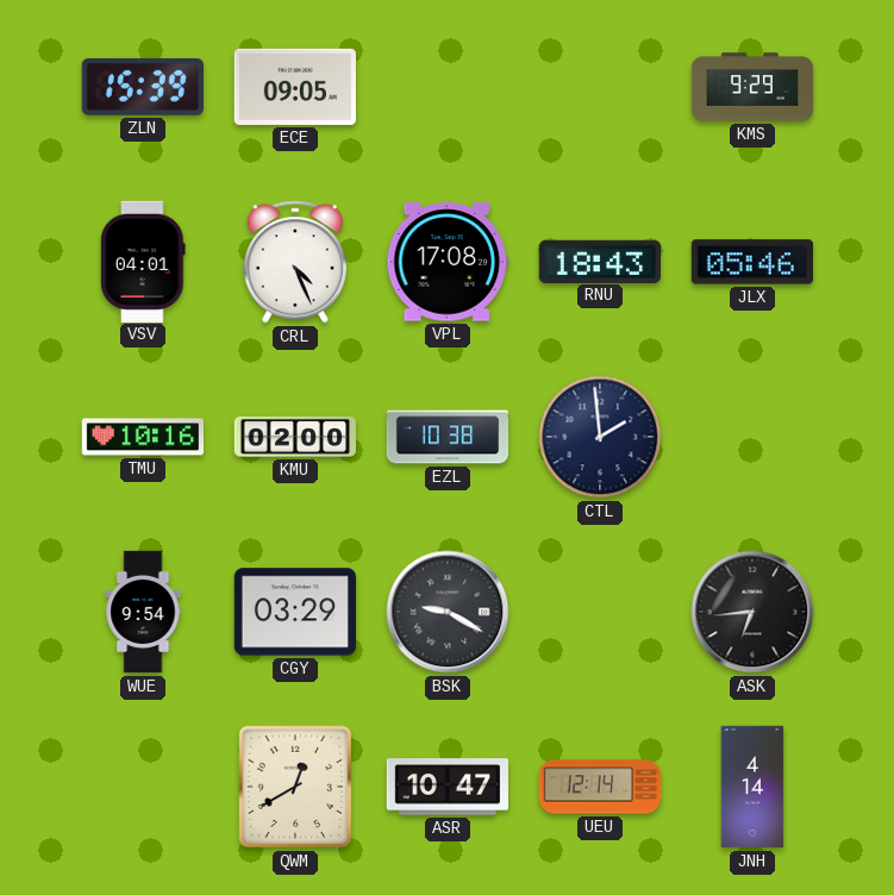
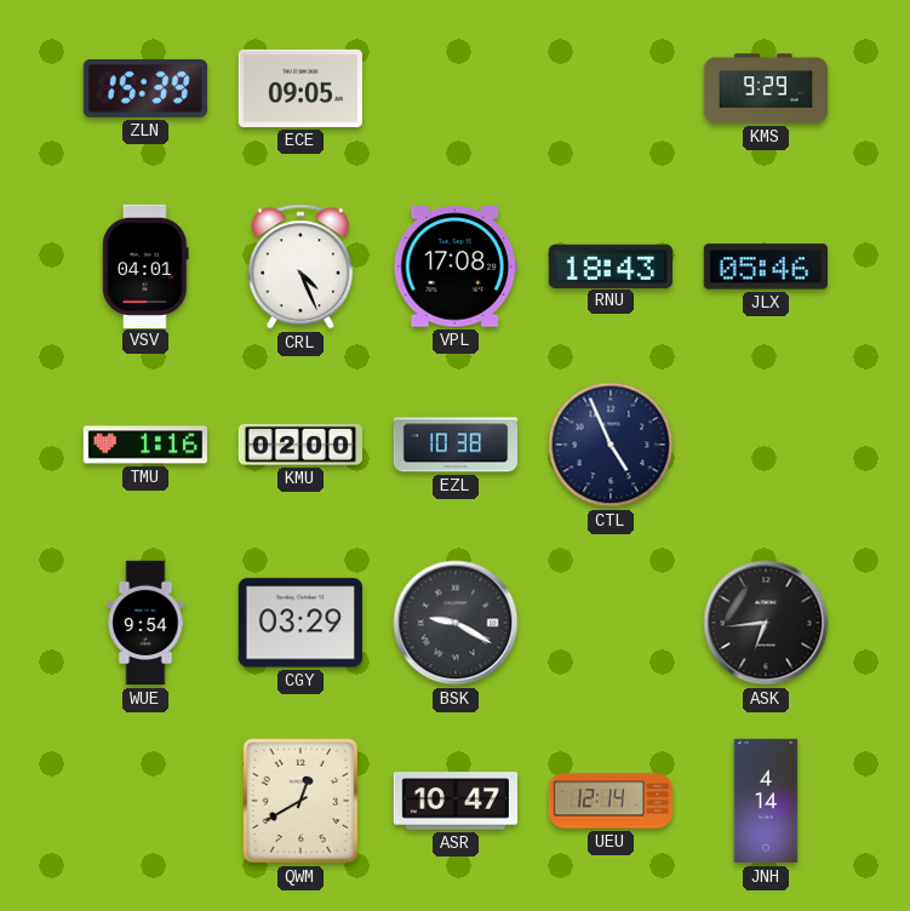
TMU: 10:16 -> 1:16 (144, 445)
CTL: 1:59 -> 4:56 (611, 445)
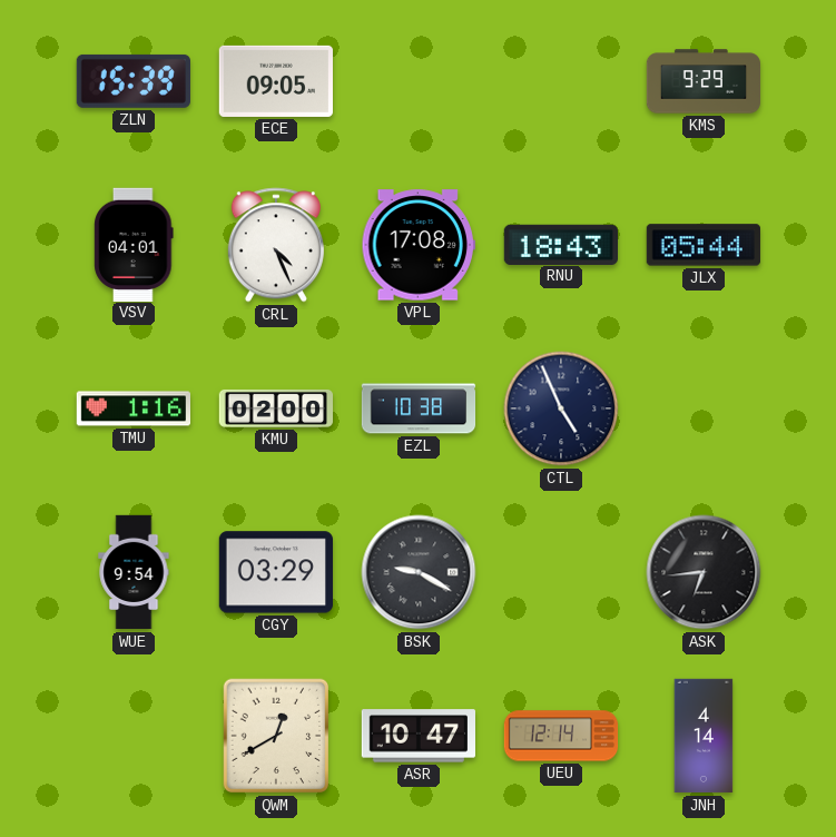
JLX: 05:46 -> 05:44 (704, 245)
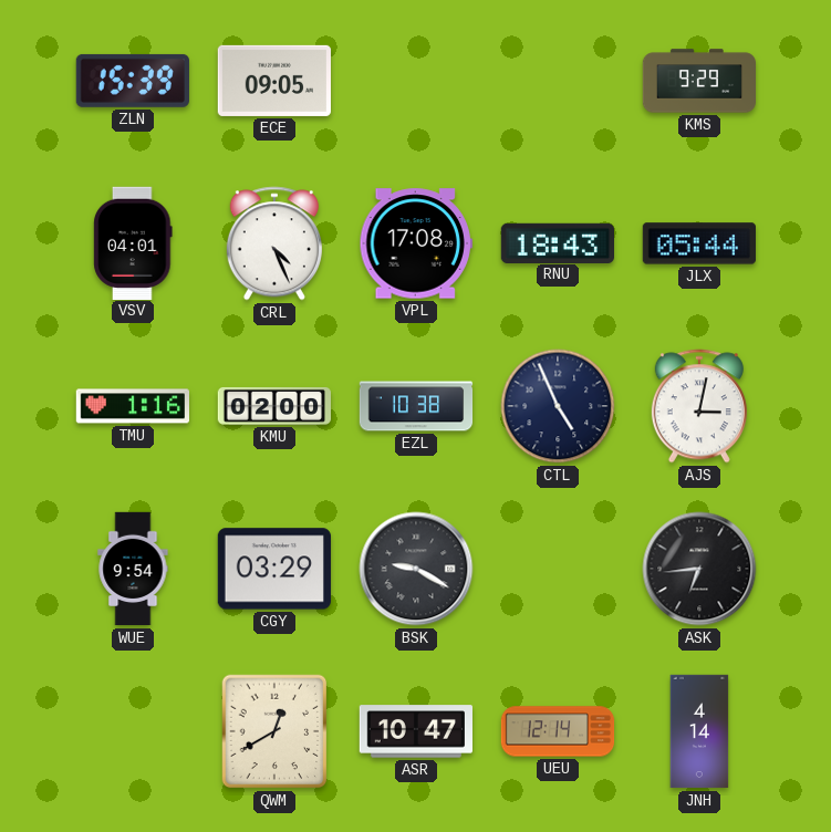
AJS: none -> 3:02 (699, 406)
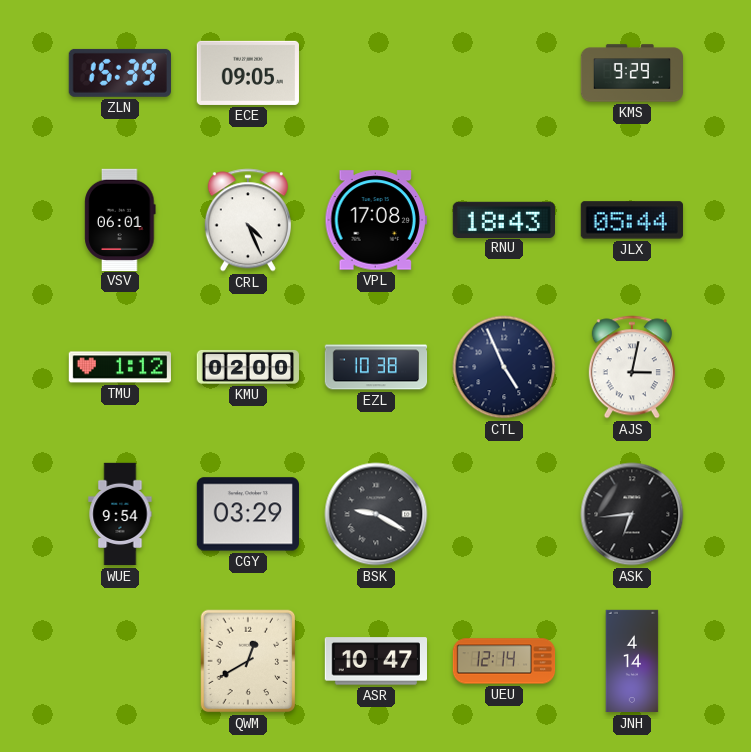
VSV: 04:01 -> 06:01 (120, 219)
TMU: 1:16 -> 1:12 (119, 367)
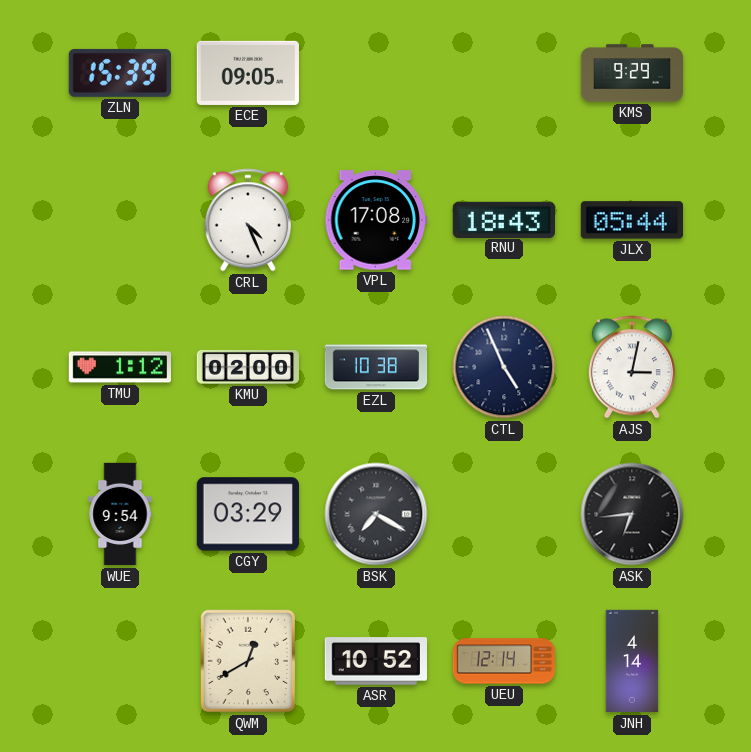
VSV: 06:01 -> none (120, 219)
BSK: 9:20 -> 7:20 (376, 514)
ASR: 10:47 -> 10:52 (375, 661)
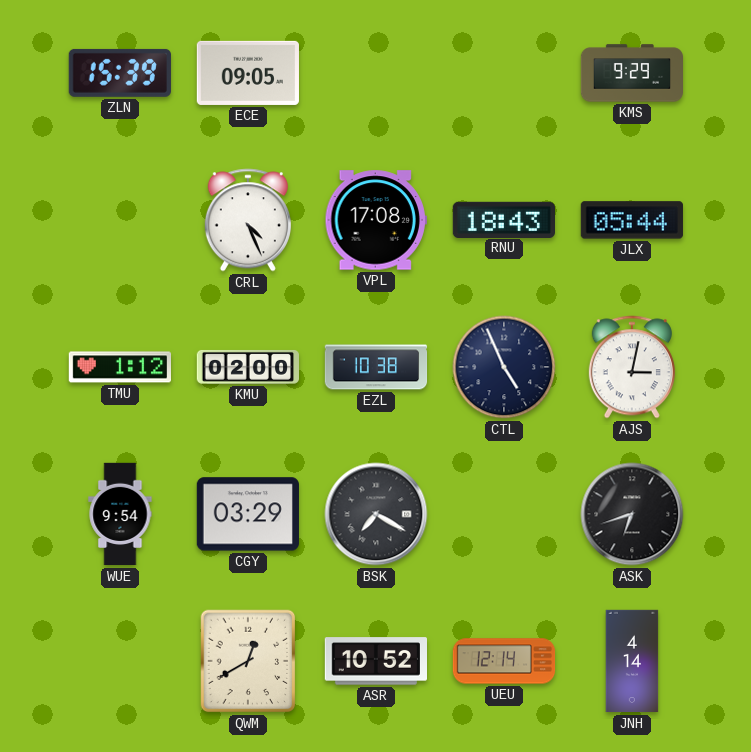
ASK: 6:44 -> 6:42 (632, 514)
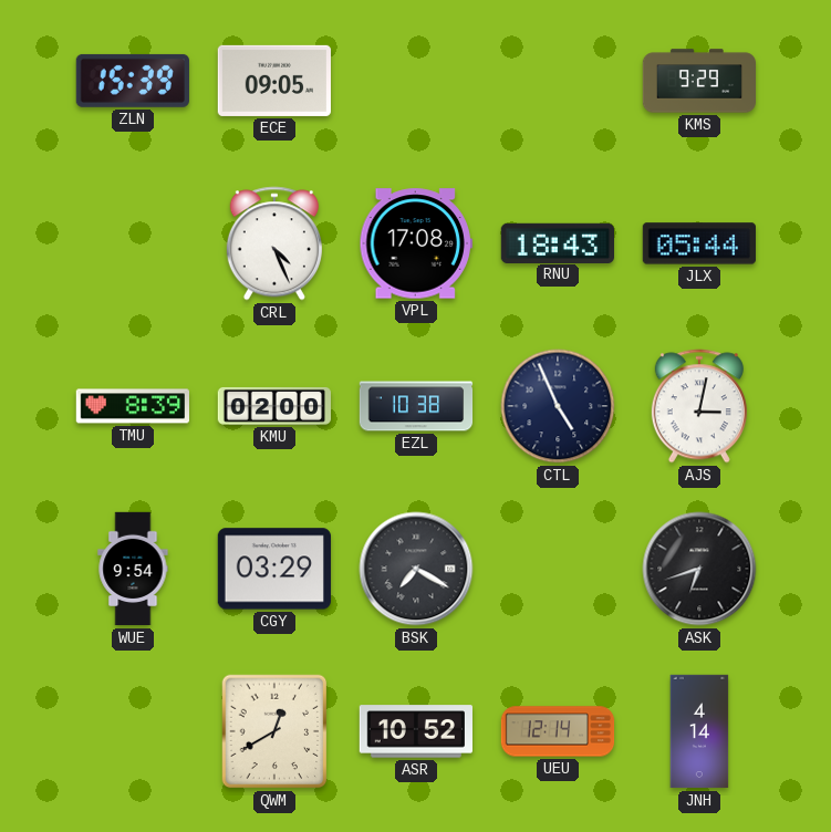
TMU: 1:12 -> 8:39 (132, 406)
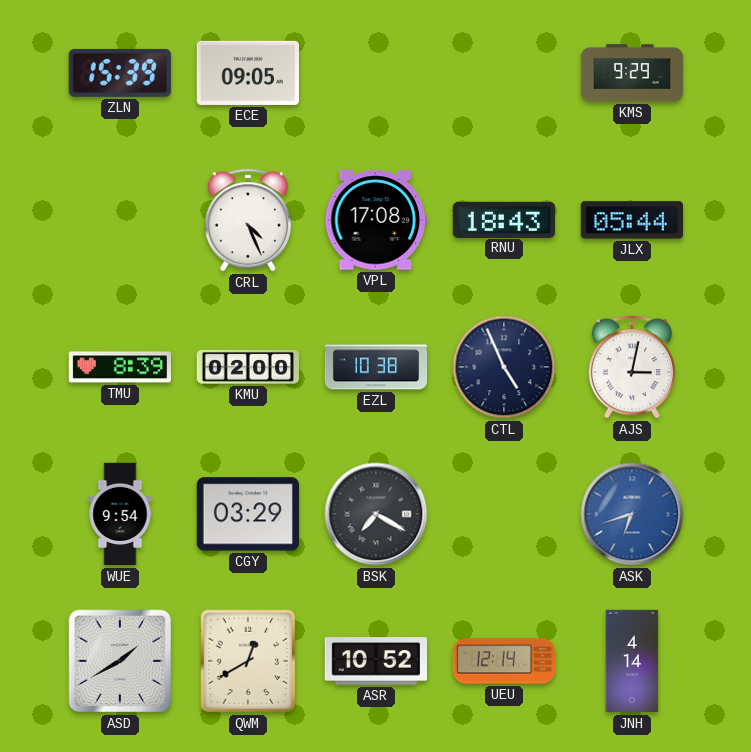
ASK dial: black -> blue (632, 514)
ASD: none -> 1:40 (120, 661)
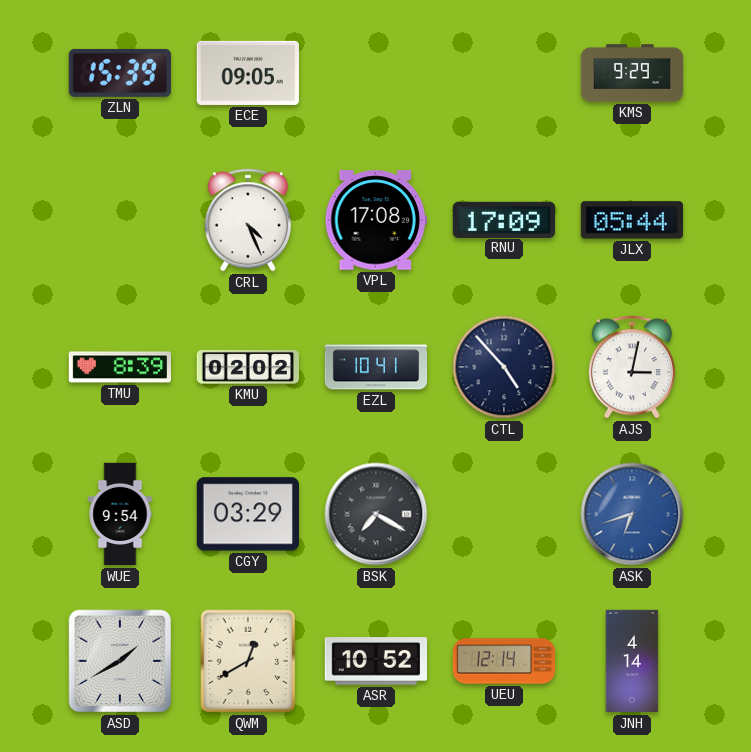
RNU: 18:43 -> 17:09 (503, 219)
KMU: 02:00 -> 02:02 (247, 367)
EZL: 10:38 -> 10:41 (376, 367)
CTL: 4:56 -> 4:53 (504, 367)
